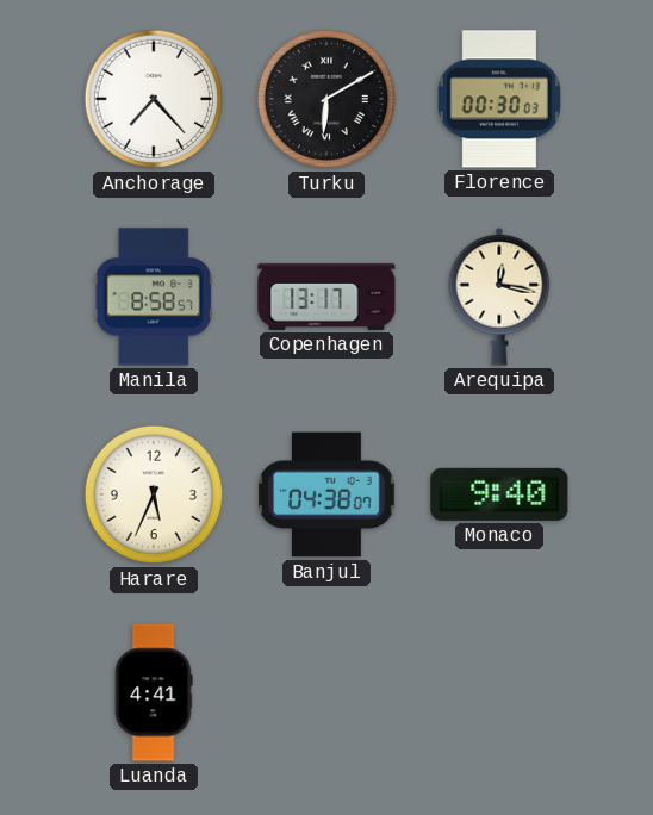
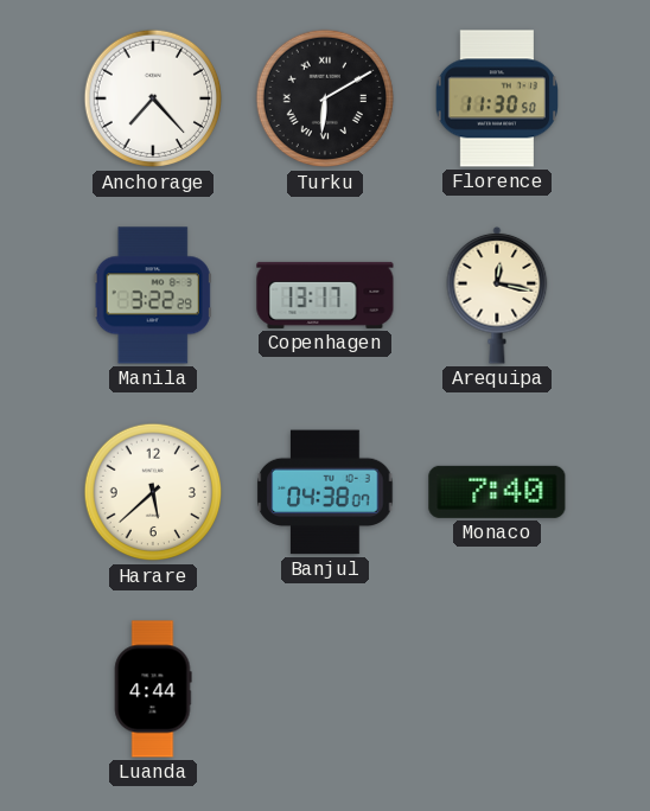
Florence: 00:30 -> 11:30 (496, 98)
Manila: 8:58 -> 3:22 (153, 295)
Harare: 5:34 -> 5:38 (153, 492)
Monaco: 9:40 -> 7:40 (497, 492)
Luanda: 4:41 -> 4:44 (153, 689)
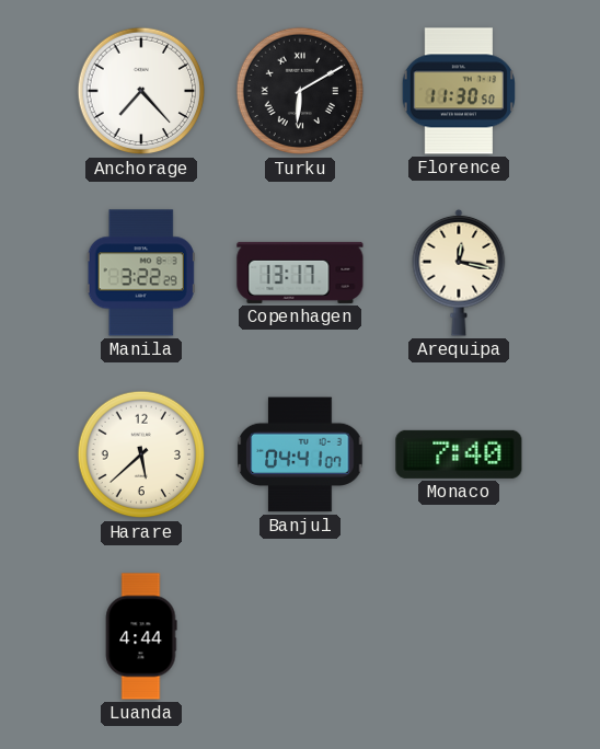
Banjul: 04:38 -> 04:41 (300, 454)
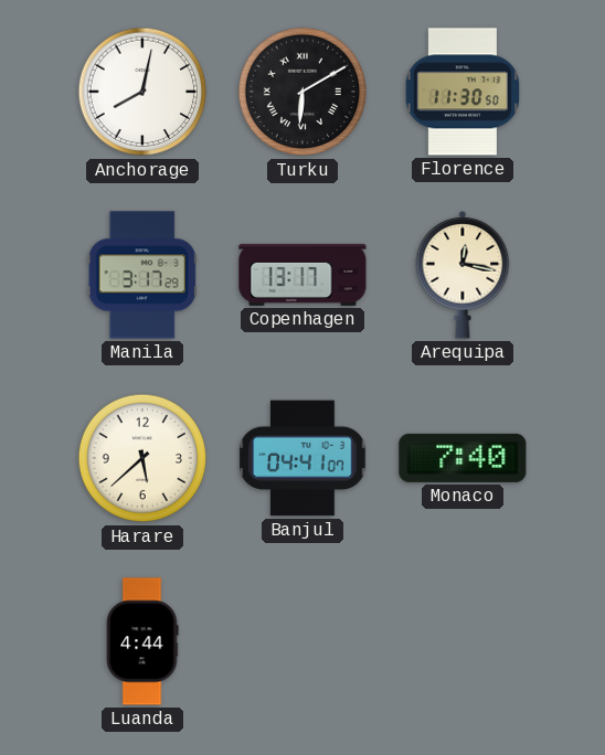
Anchorage: 7:23 -> 8:02 (142, 92)
Manila: 3:22 -> 3:17 (142, 275)
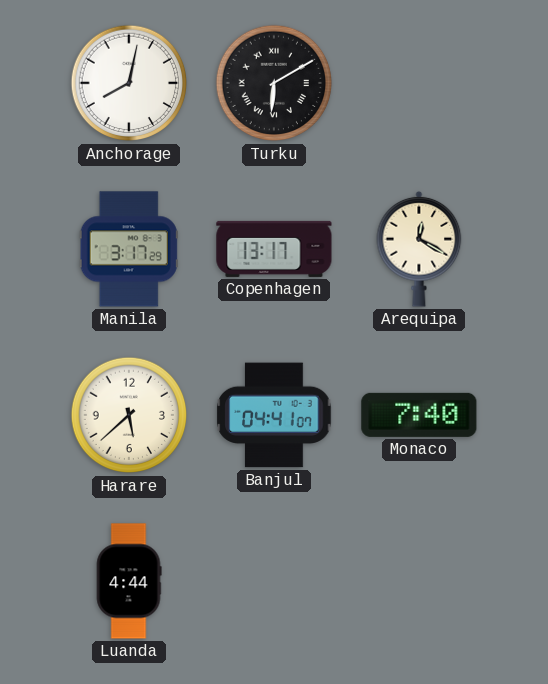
Florence: 11:30 -> none (461, 92)
Arequipa: 12:17 -> 12:20 (419, 249)
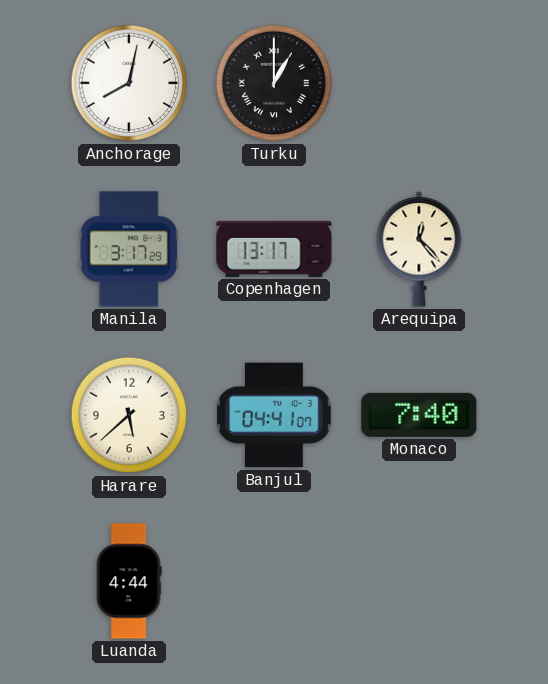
Turku: 6:10 -> 1:00 (274, 83)
Arequipa: 12:20 -> 12:23 (419, 249)
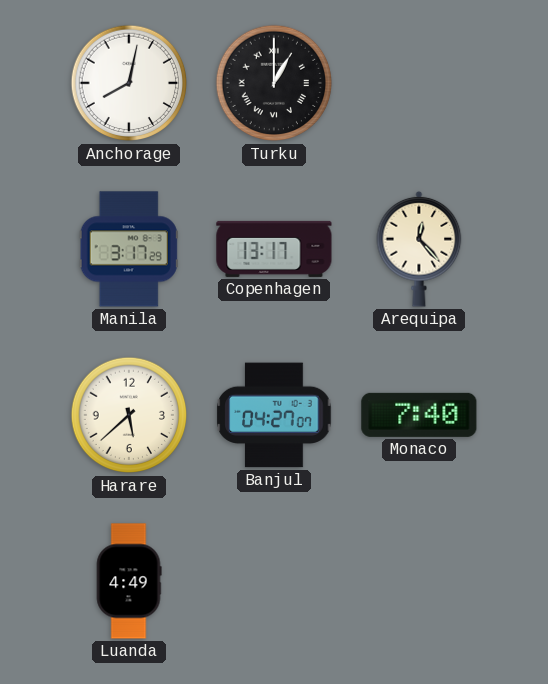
Banjul: 04:41 -> 04:27 (274, 415)
Luanda: 4:44 -> 4:49 (129, 581)
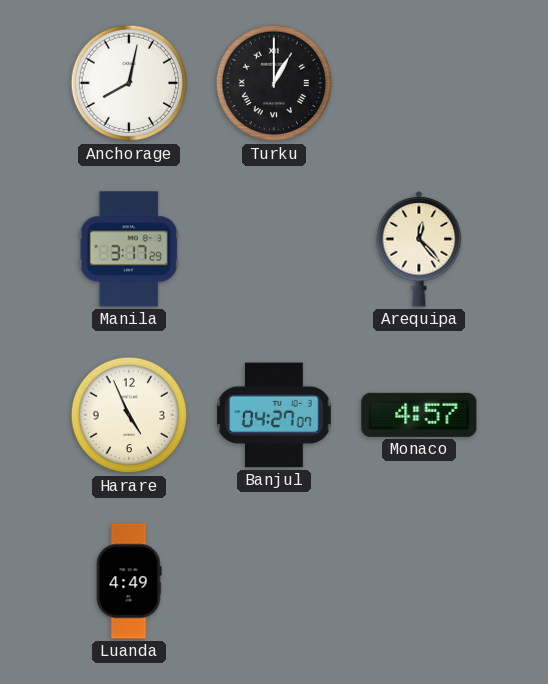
Copenhagen: 13:17 -> none (274, 249)
Harare: 5:38 -> 4:56 (129, 415)
Monaco: 7:40 -> 4:57 (419, 415)
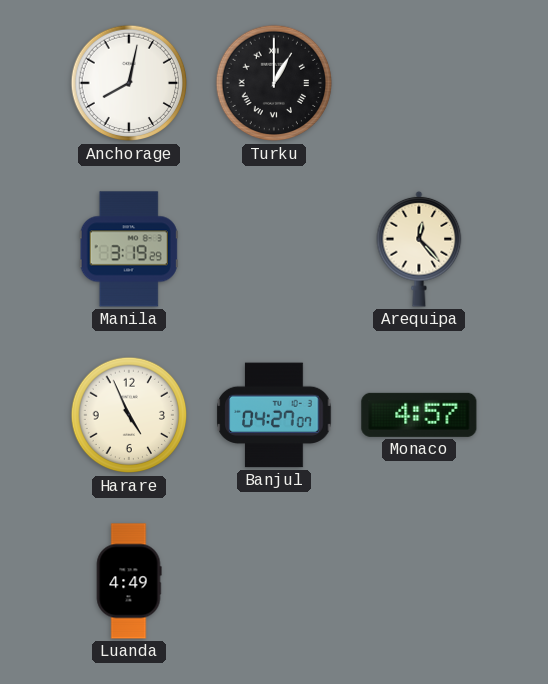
Manila: 3:17 -> 3:19 (129, 249)
